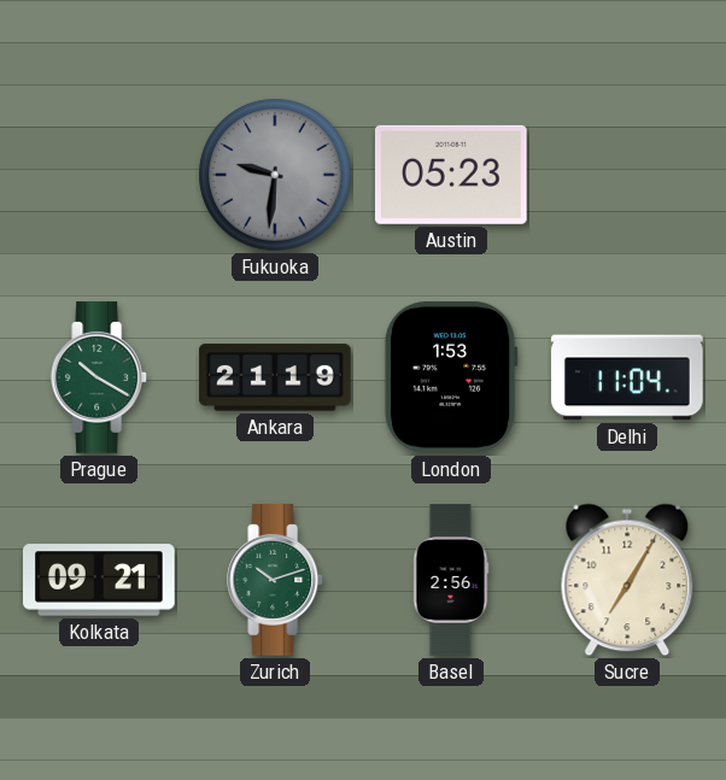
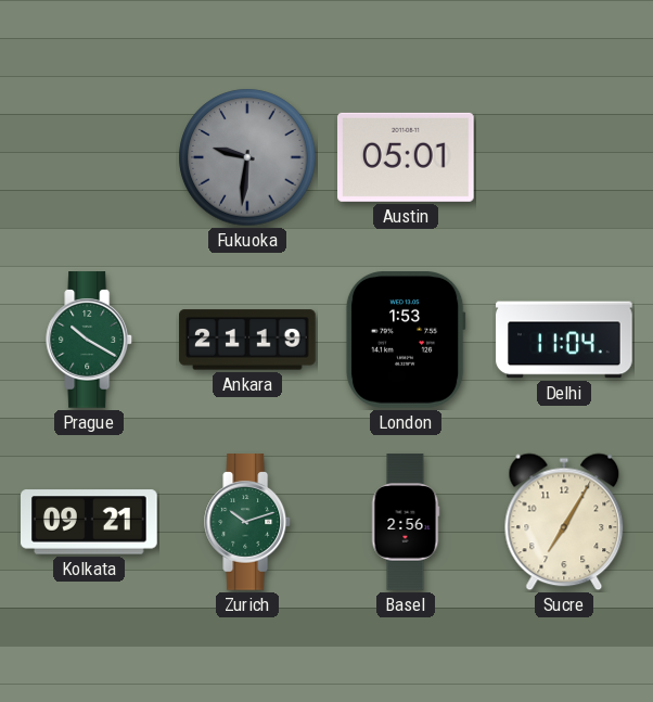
Austin: 05:23 -> 05:01 (407, 157)
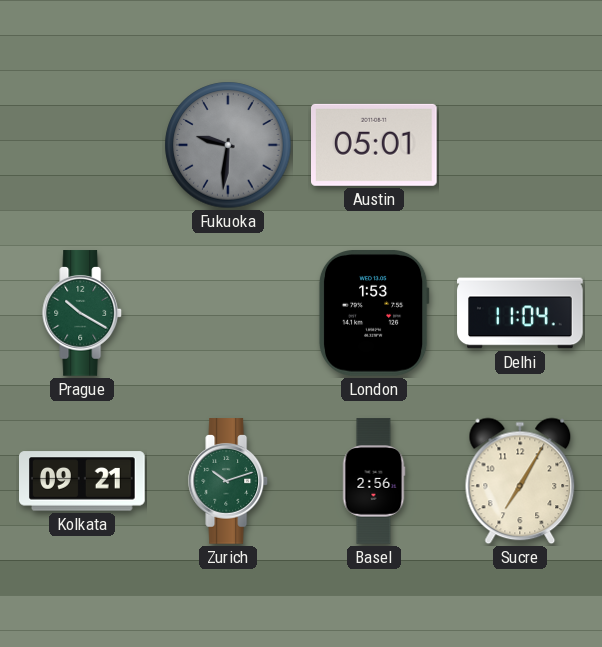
Ankara: 21:19 -> none (247, 340)
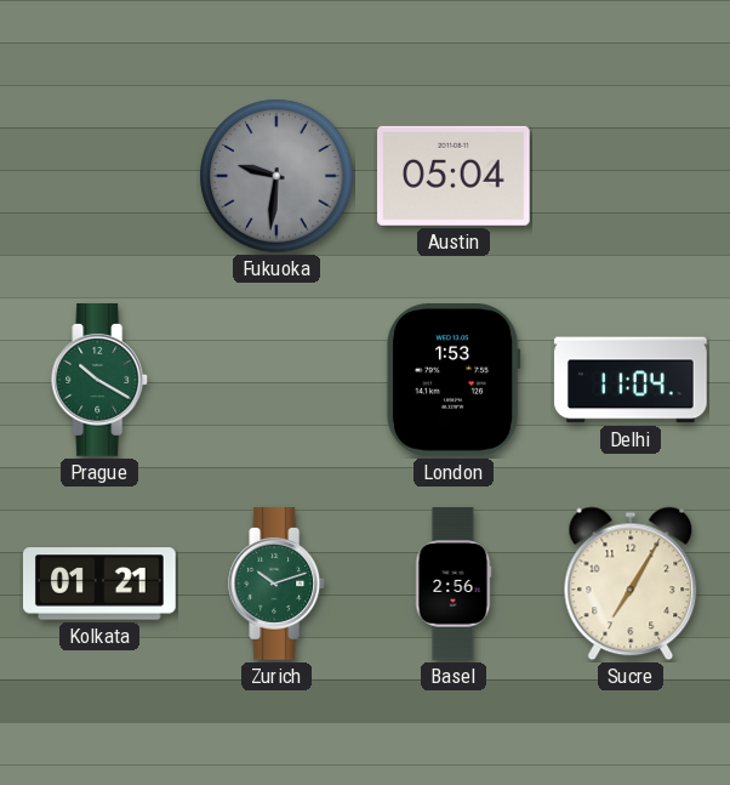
Austin: 05:01 -> 05:04 (455, 176)
Kolkata: 09:21 -> 01:21 (101, 584)
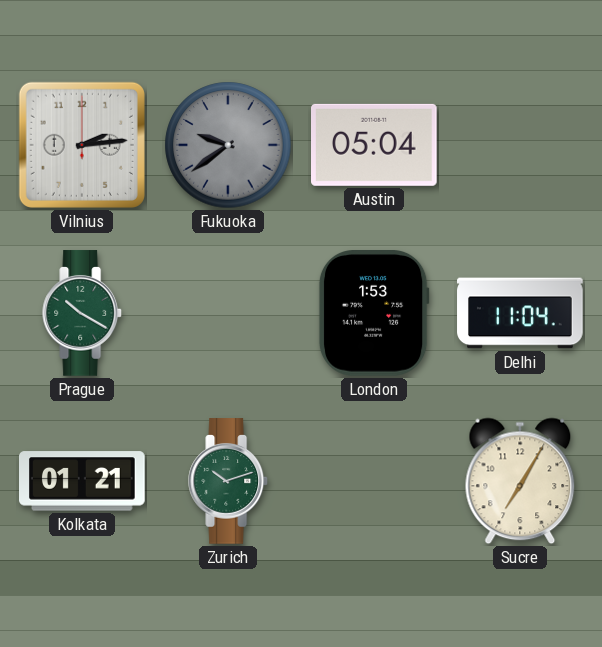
Vilnius: none -> 2:14 (82, 145)
Fukuoka: 9:31 -> 9:39 (228, 145)
Basel: 2:56 -> none (454, 584)
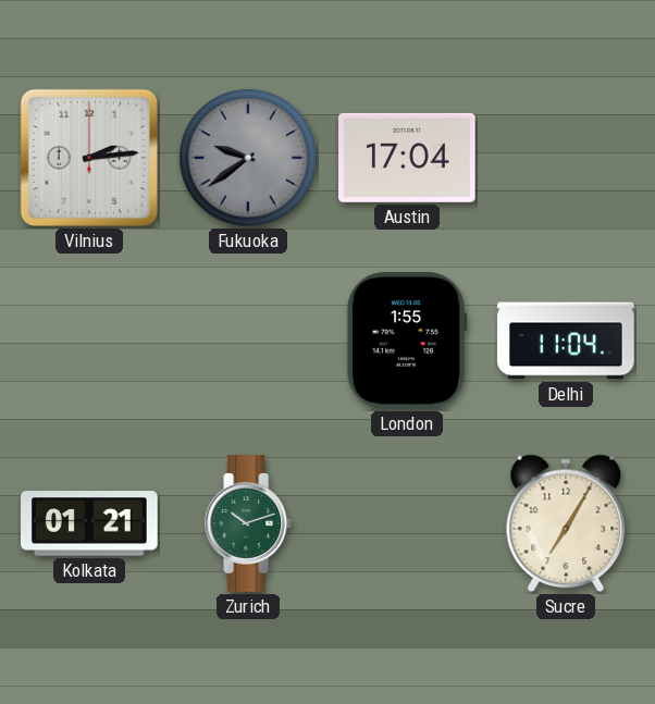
Austin: 05:04 -> 17:04 (408, 158)
Prague: 10:20 -> none (83, 313)
London: 1:53 -> 1:55 (407, 342)
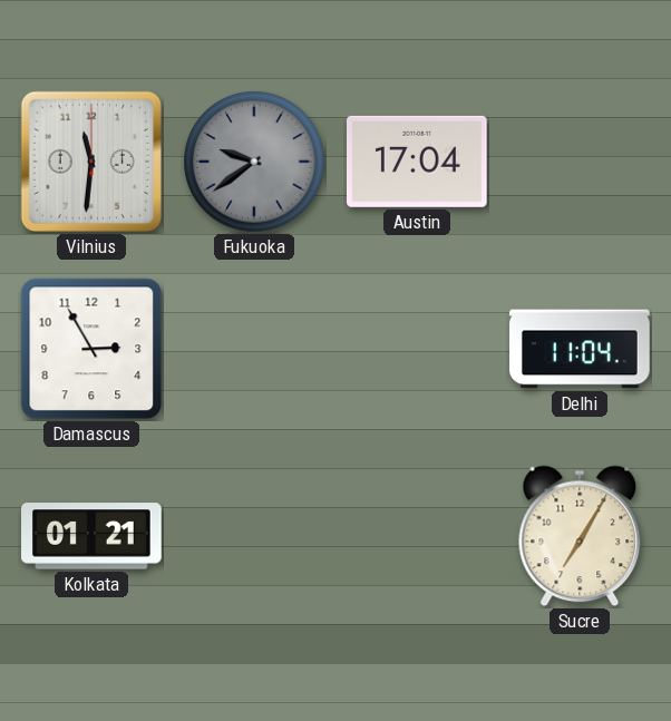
Vilnius: 2:14 -> 11:31 (91, 162)
Damascus: none -> 2:55 (91, 349)
London: 1:55 -> none (407, 342)
Zurich: 10:12 -> none (249, 523)
